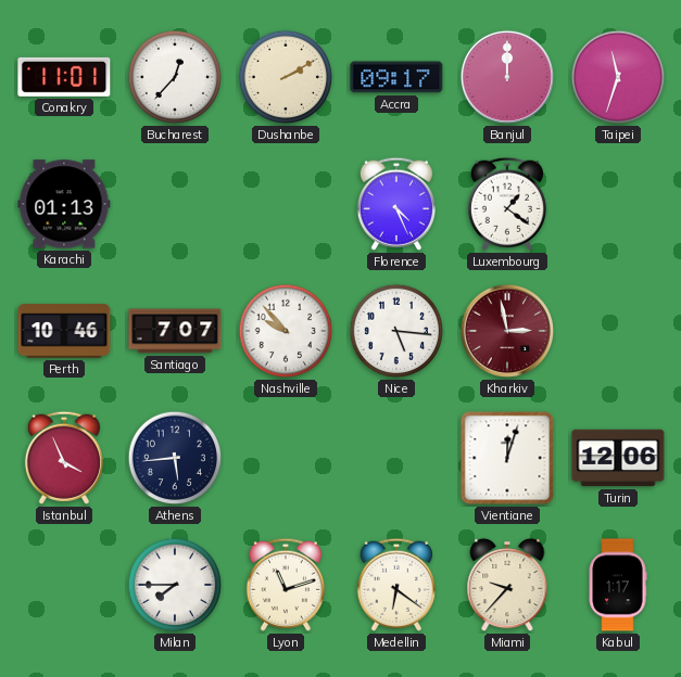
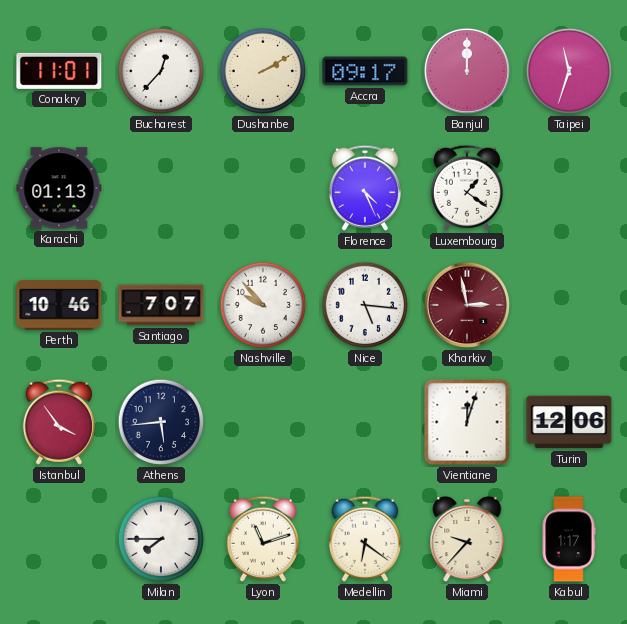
Istanbul: 3:56 -> 3:54 (59, 422)
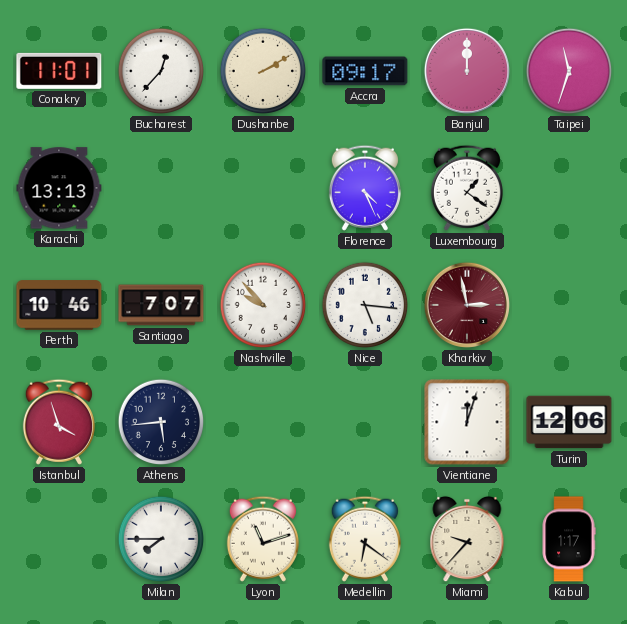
Karachi: 01:13 -> 13:13 (59, 188)
Istanbul: 3:54 -> 3:57 (59, 422)
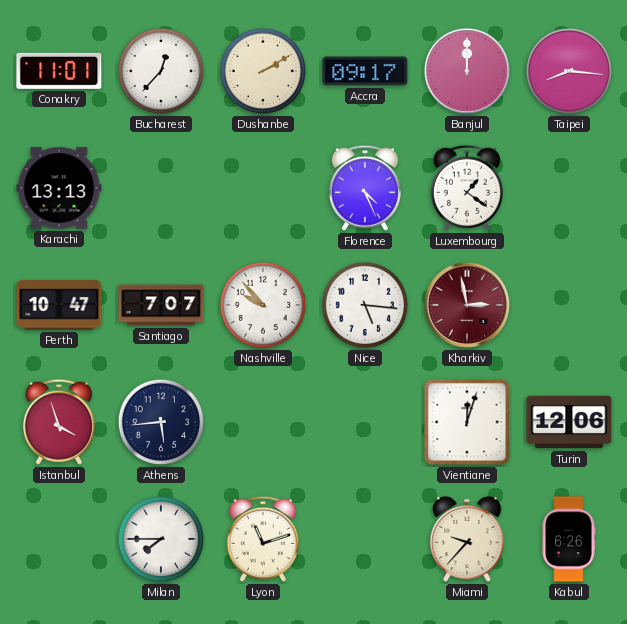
Taipei: 11:33 -> 8:16 (569, 71)
Perth: 10:46 -> 10:47 (59, 305)
Medellin: 6:21 -> none (365, 539)
Kabul: 1:17 -> 6:26 (569, 539)
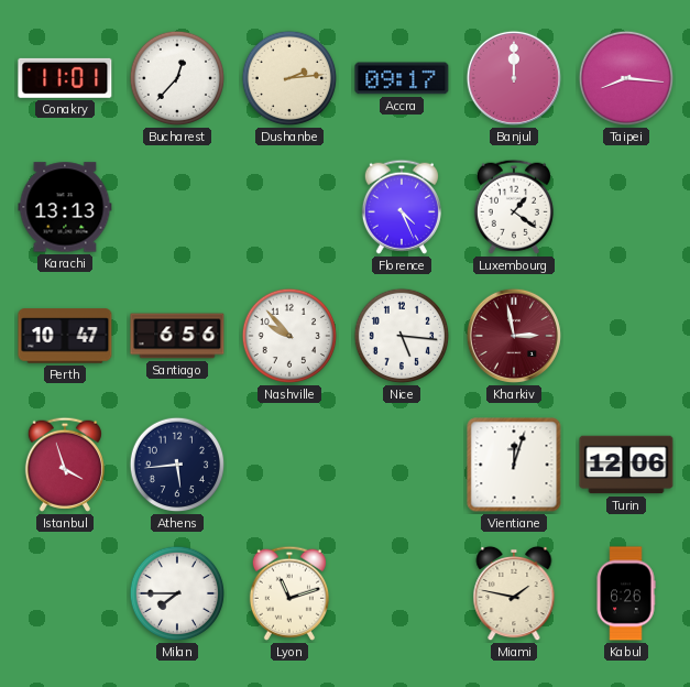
Dushanbe: 2:10 -> 2:14 (289, 78)
Santiago: 7:07 -> 6:56 (177, 336)
Miami: 9:37 -> 1:47 (514, 593)
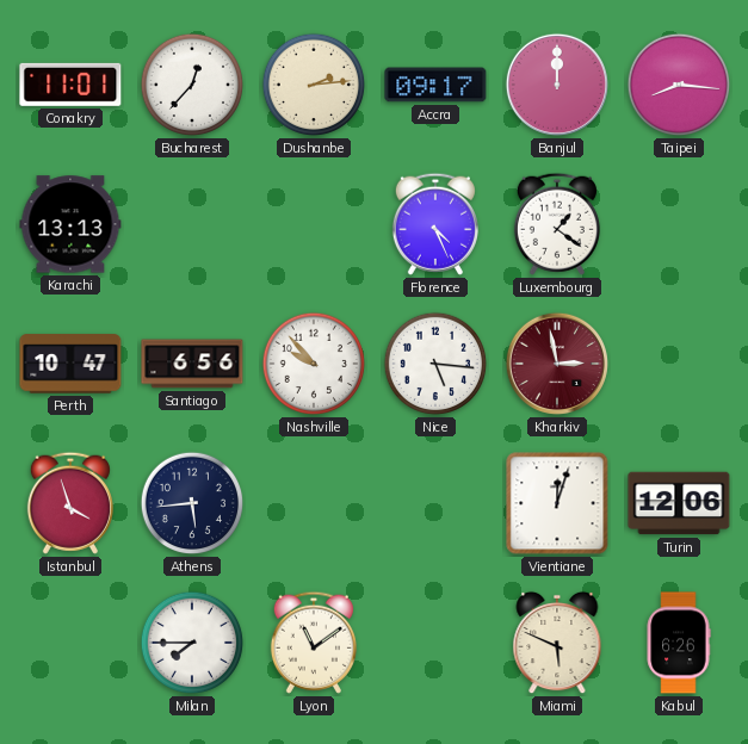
Lyon: 11:12 -> 11:09 (314, 643)
Miami: 1:47 -> 5:49 (557, 643)
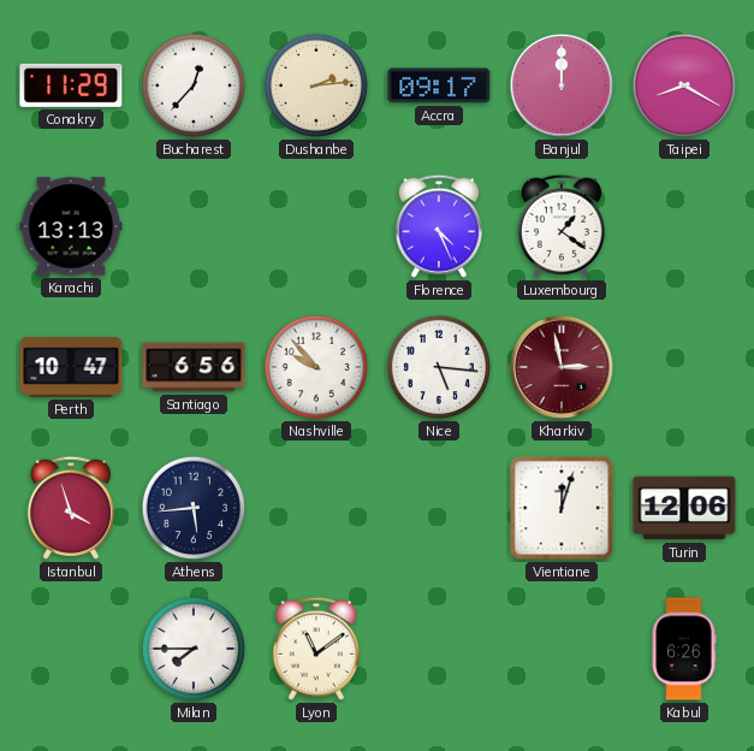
Conakry: 11:01 -> 11:29 (71, 85)
Taipei: 8:16 -> 8:20 (684, 85)
Miami: 5:49 -> none (557, 643)
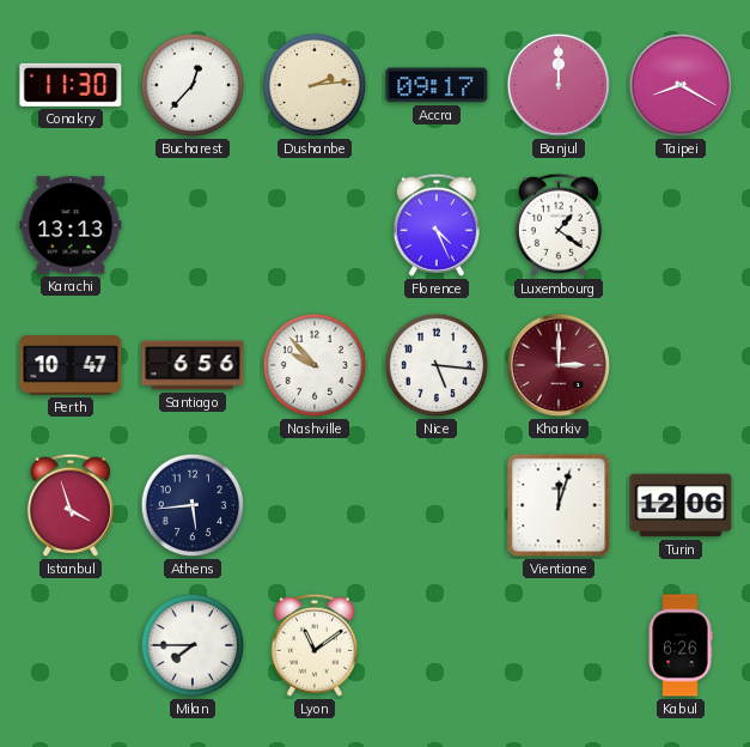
Conakry: 11:29 -> 11:30 (71, 85)
Kharkiv: 2:58 -> 3:00 (559, 365)
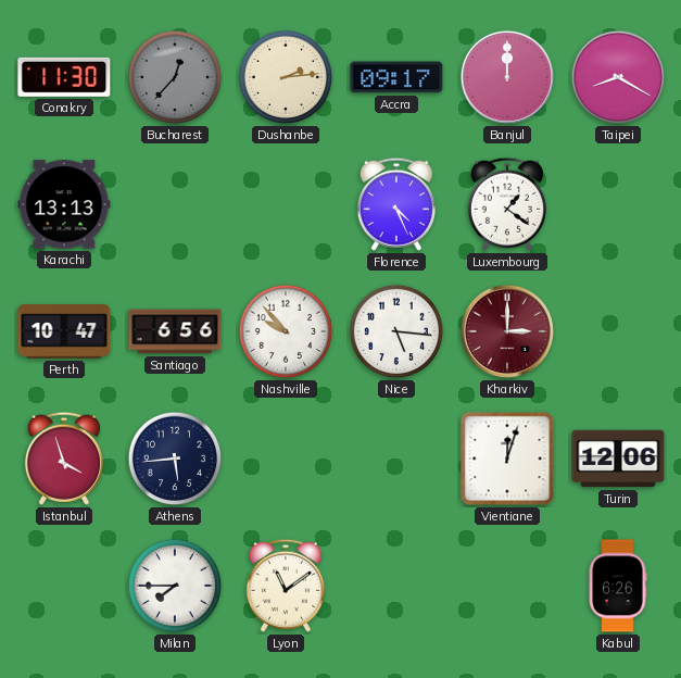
Bucharest dial: white -> grey (175, 77)
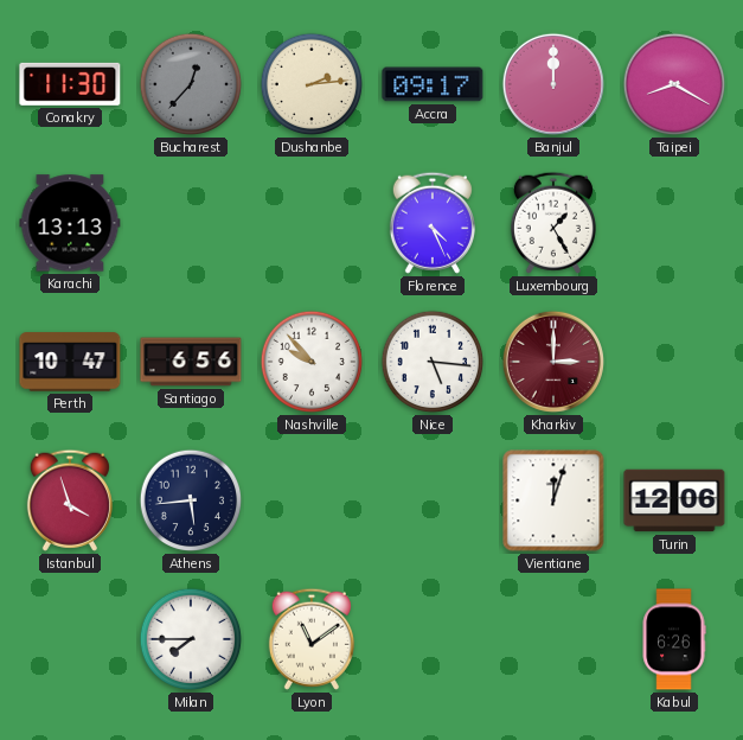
Luxembourg: 1:21 -> 1:25 (553, 223)
